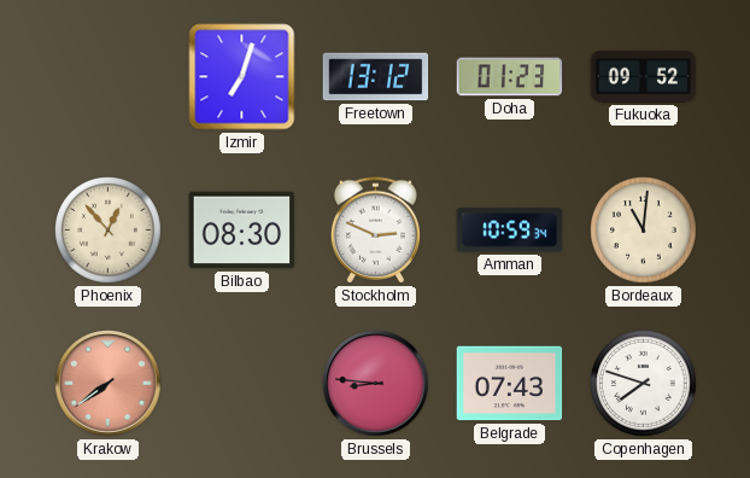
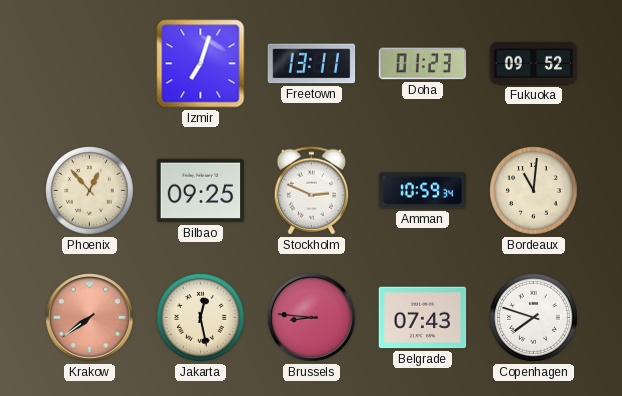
Freetown: 13:12 -> 13:11 (312, 64)
Bilbao: 08:30 -> 09:25 (201, 191)
Jakarta: none -> 12:28 (201, 318)
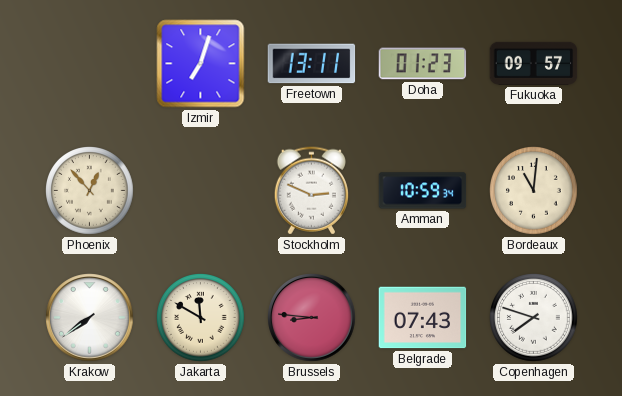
Fukuoka: 09:52 -> 09:57 (534, 63)
Bilbao: 09:25 -> none (201, 191)
Krakow dial: salmon -> white (90, 318)
Jakarta: 12:28 -> 11:50 (201, 318)
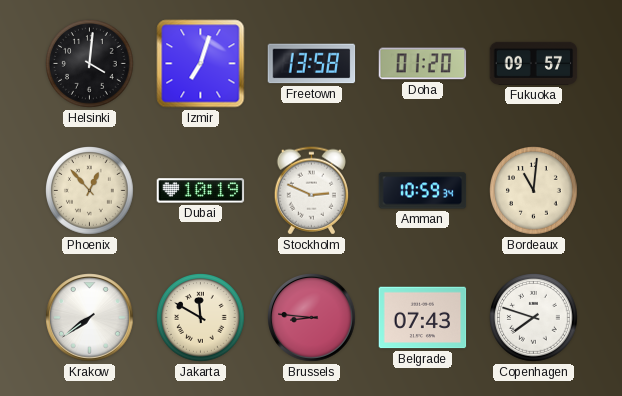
Helsinki: none -> 4:01 (90, 64)
Freetown: 13:11 -> 13:58 (312, 64)
Doha: 01:23 -> 01:20 (423, 64)
Dubai: none -> 10:19 (201, 191)
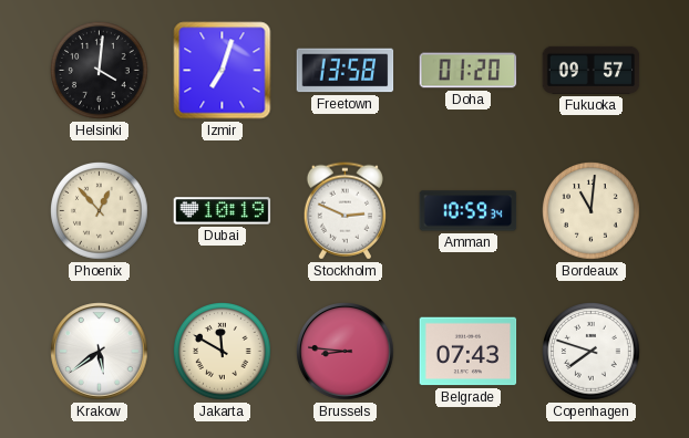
Krakow: 7:39 -> 5:39 (100, 352)
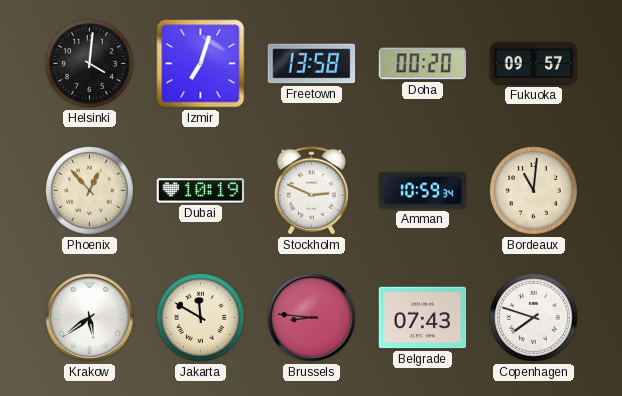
Doha: 01:20 -> 00:20 (423, 64)
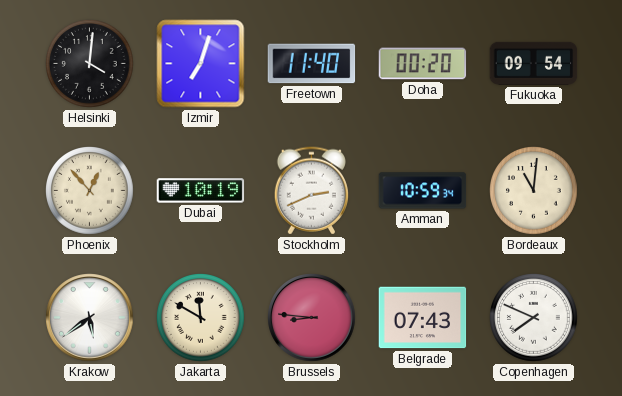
Freetown: 13:58 -> 11:40 (312, 64)
Fukuoka: 09:57 -> 09:54 (534, 63)
Stockholm: 2:49 -> 2:41 (311, 191)
Copenhagen: 7:48 -> 7:49 (534, 318)
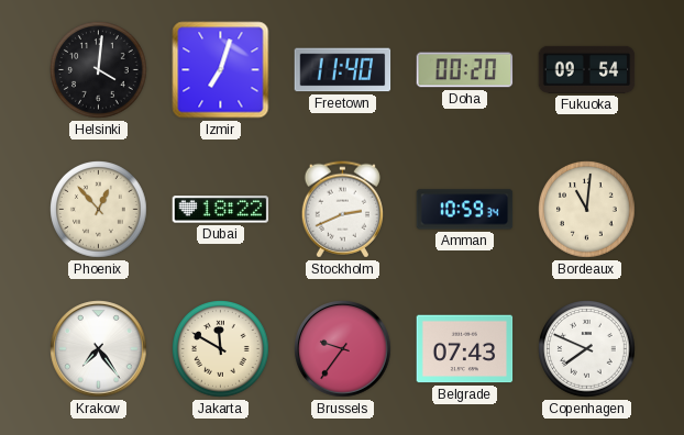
Dubai: 10:19 -> 18:22 (221, 210)
Krakow: 5:39 -> 7:24 (99, 349)
Brussels: 8:46 -> 9:36 (343, 349)
